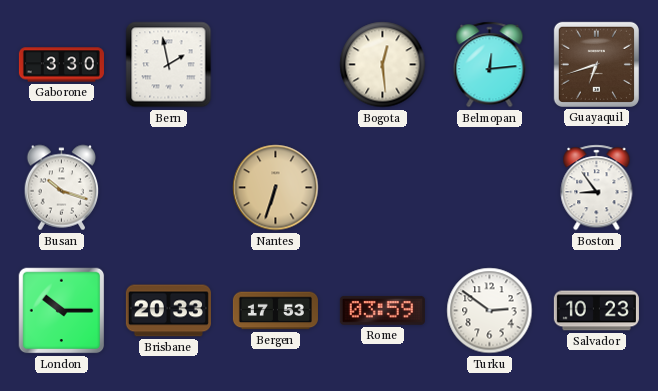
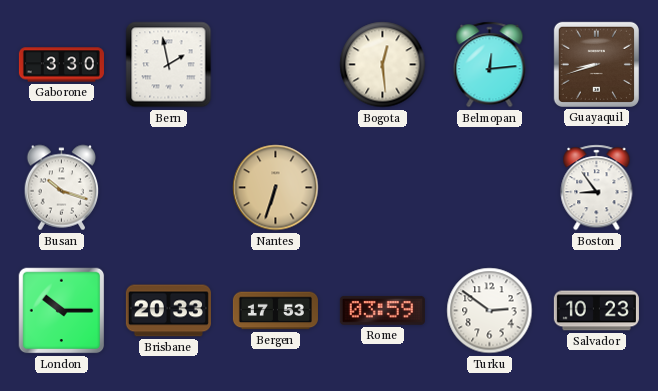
Guayaquil: 6:42 -> 8:42 (596, 64)
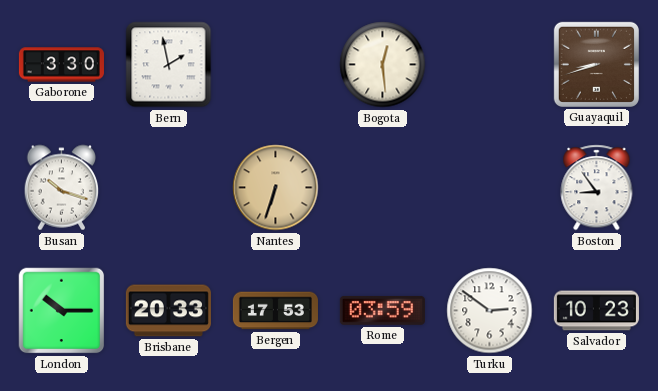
Belmopan: 12:14 -> none (490, 65)
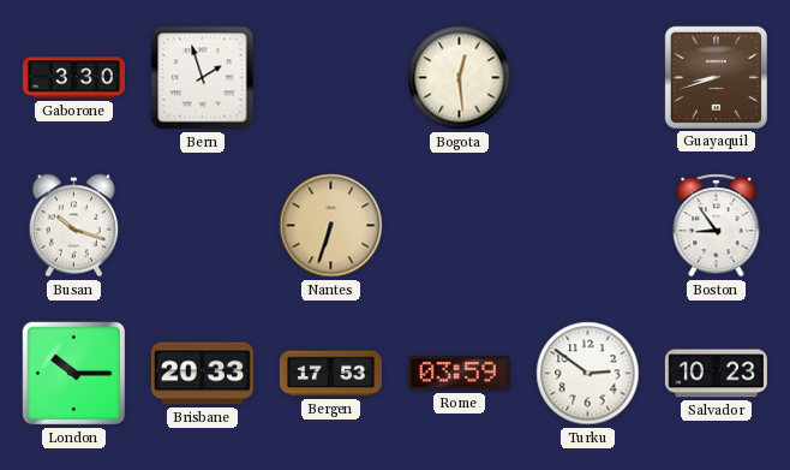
Bern: 1:58 -> 1:57 (203, 78)
